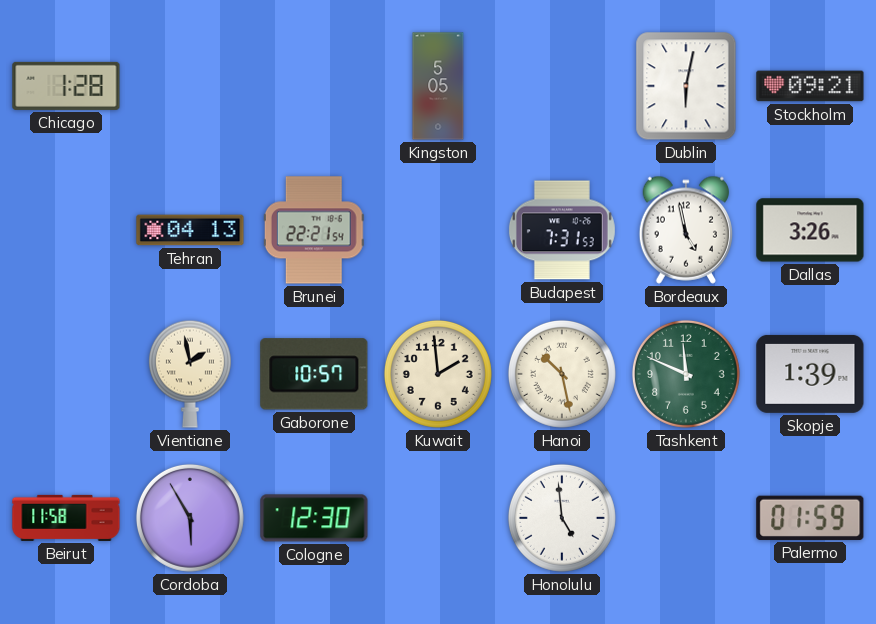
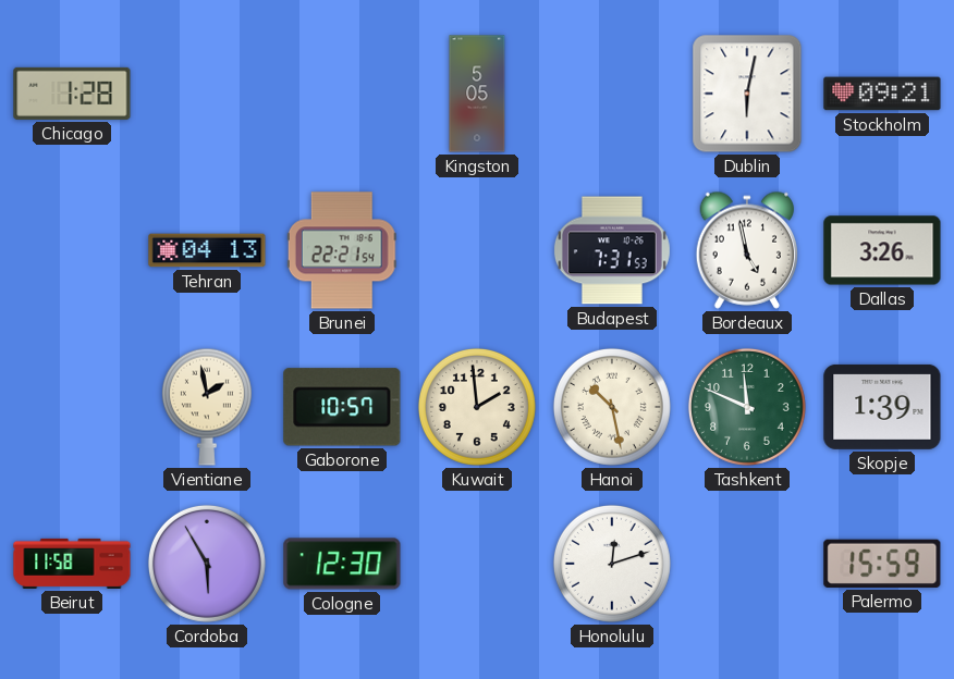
Honolulu: 4:59 -> 12:12 (612, 564)
Palermo: 01:59 -> 15:59 (882, 564)
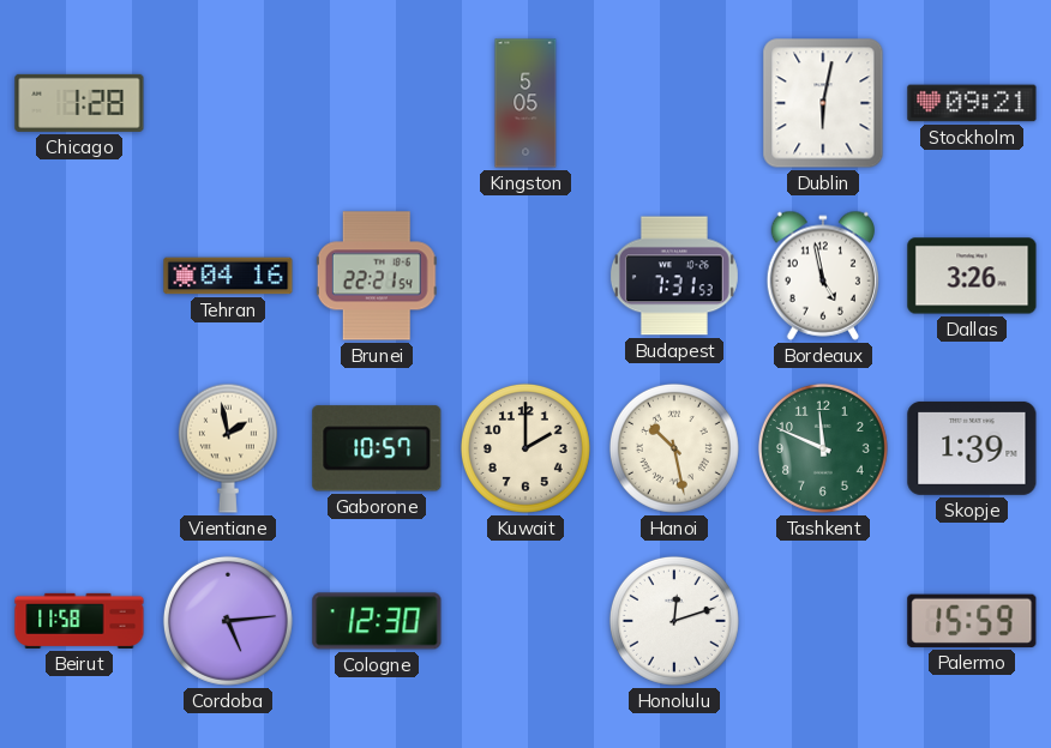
Tehran: 04:13 -> 04:16 (228, 276)
Kuwait: 1:59 -> 2:00 (525, 448)
Cordoba: 5:55 -> 5:14 (228, 621)
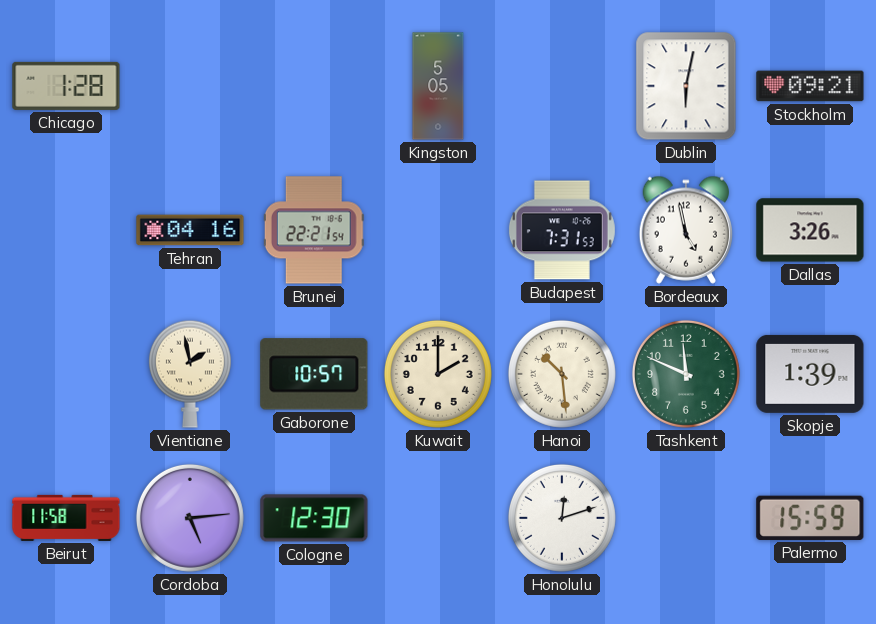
Hanoi: 10:28 -> 10:29 (562, 374)
